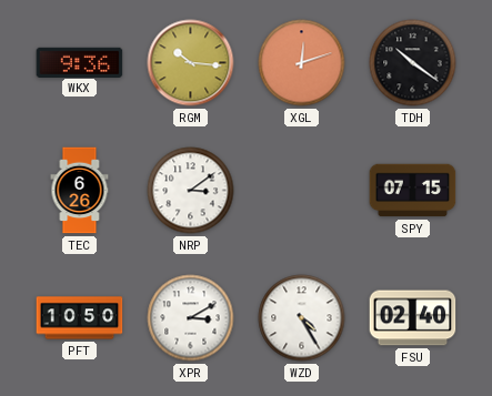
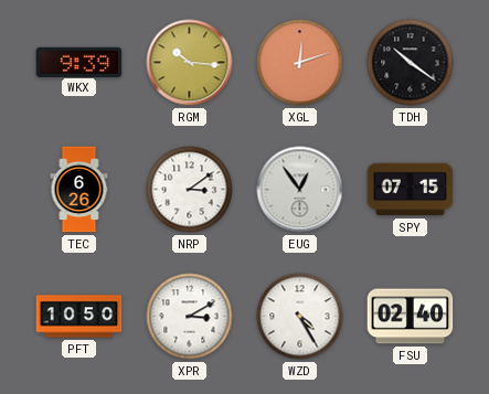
WKX: 9:36 -> 9:39 (79, 62)
EUG: none -> 12:54 (300, 190)
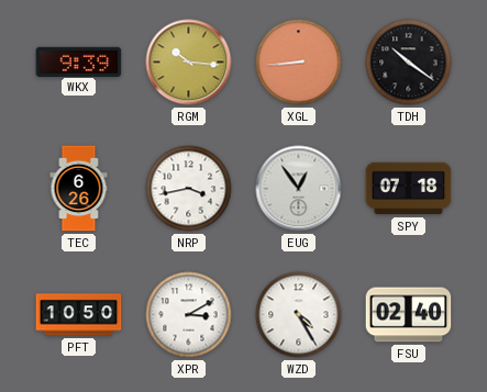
XGL: 12:12 -> 8:44 (299, 63)
NRP: 3:09 -> 3:43 (189, 189)
SPY: 07:15 -> 07:18 (409, 189)
